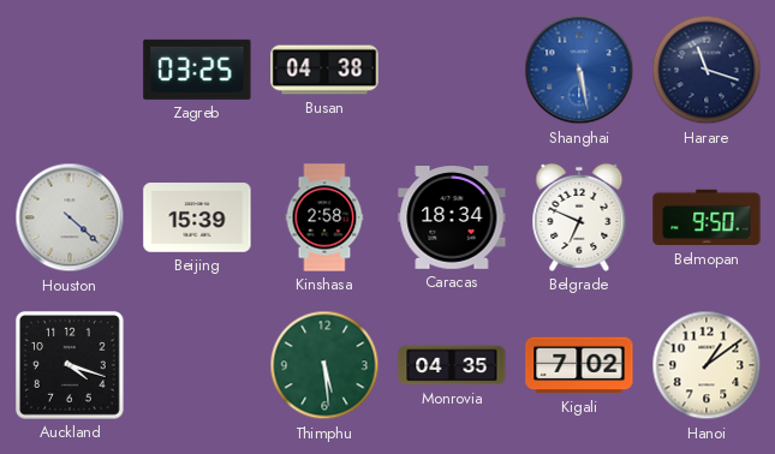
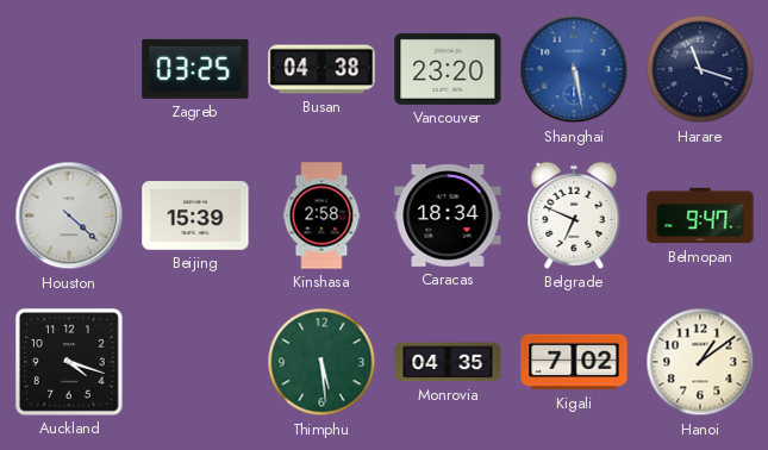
Vancouver: none -> 23:20 (448, 69)
Belmopan: 9:50 -> 9:47 (700, 215)
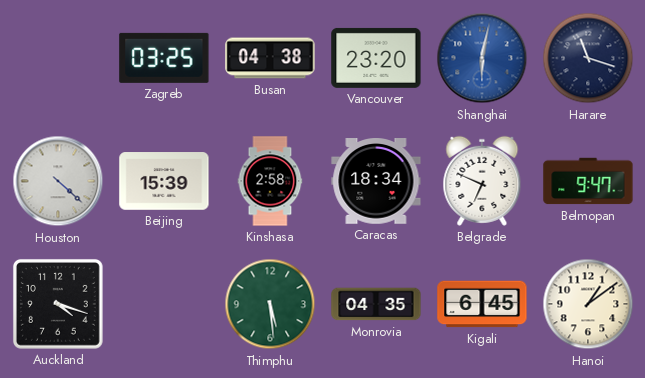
Shanghai: 5:28 -> 6:02 (482, 58)
Kigali: 7:02 -> 6:45 (482, 304)
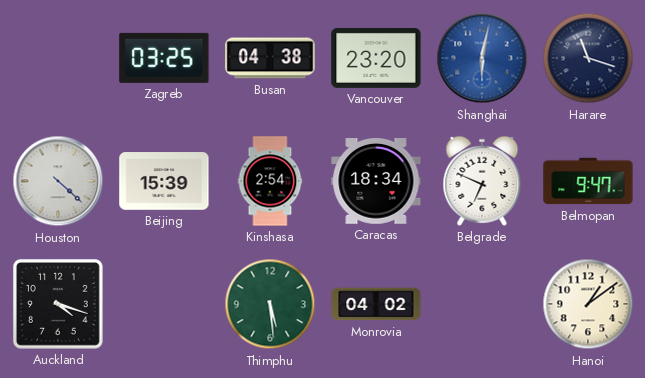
Kinshasa: 2:58 -> 2:54 (270, 181)
Monrovia: 04:35 -> 04:02 (376, 304)
Kigali: 6:45 -> none (482, 304)
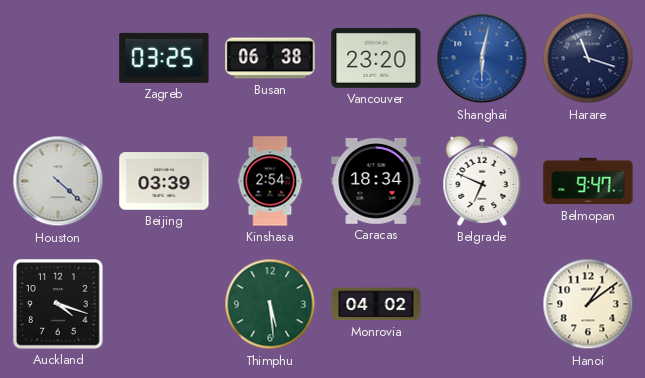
Busan: 04:38 -> 06:38 (270, 58)
Beijing: 15:39 -> 03:39 (164, 181)
